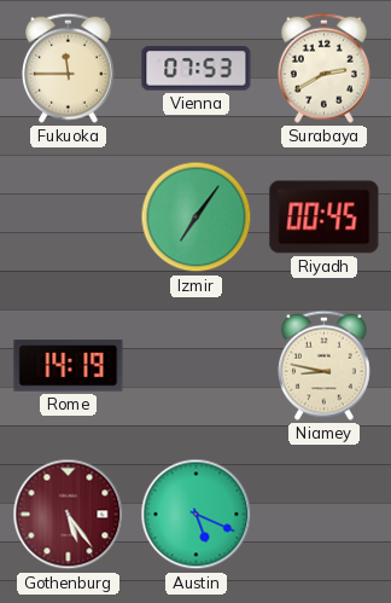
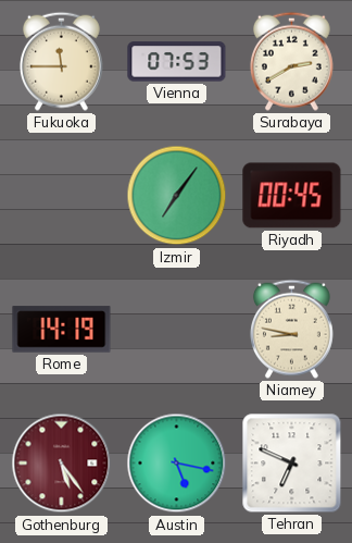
Austin: 5:19 -> 5:17 (177, 464)
Tehran: none -> 6:49 (292, 464)
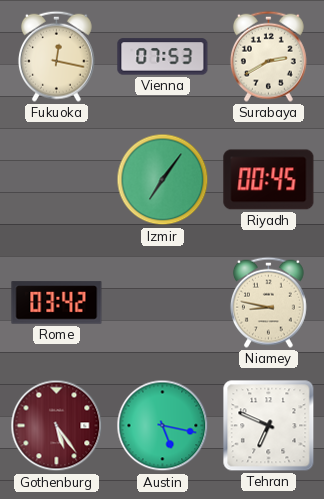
Fukuoka: 11:45 -> 12:17 (56, 56)
Rome: 14:19 -> 03:42 (57, 303)
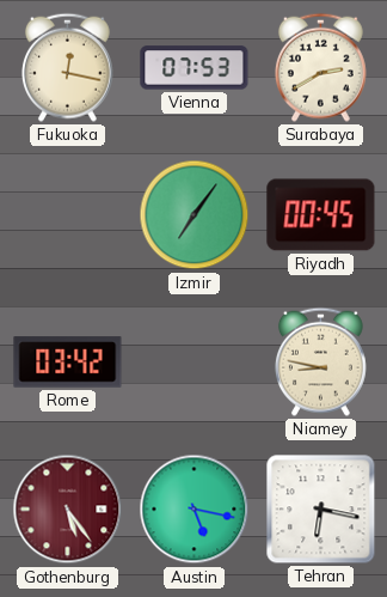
Tehran: 6:49 -> 6:17 (321, 510)
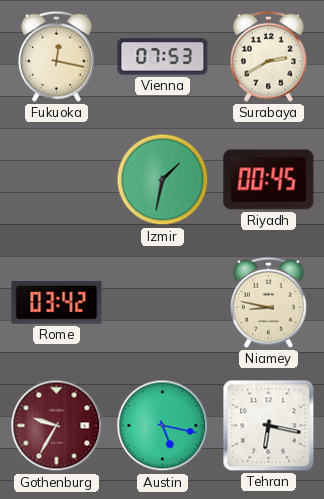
Izmir: 7:06 -> 1:32 (163, 180)
Gothenburg: 5:24 -> 9:35 (57, 426)
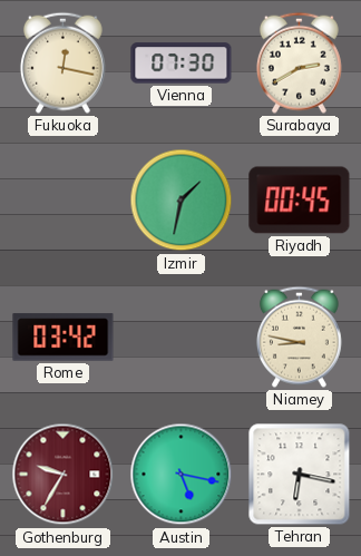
Vienna: 07:53 -> 07:30 (182, 64)
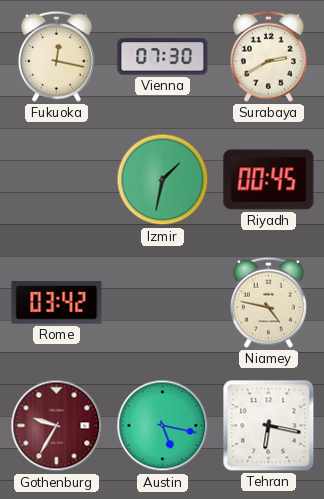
Niamey: 8:47 -> 4:47 (268, 302)
